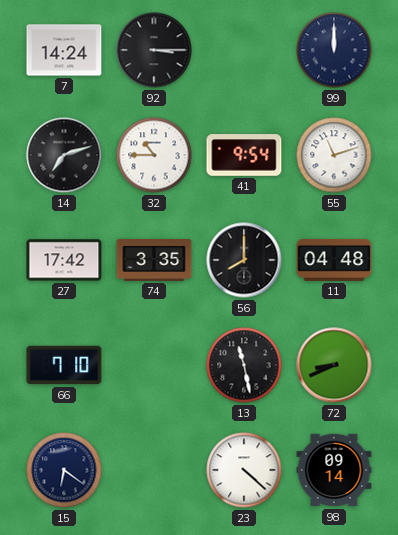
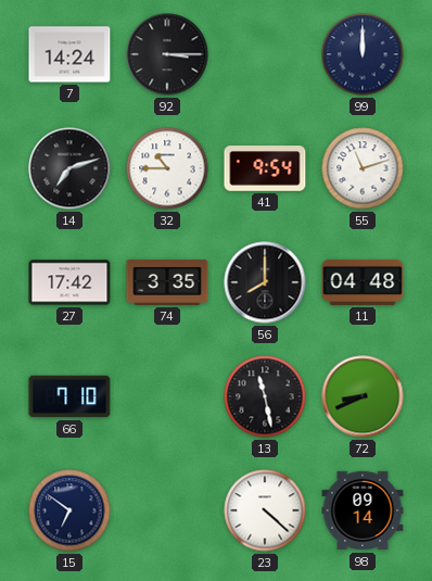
15: 6:21 -> 6:51 (69, 510)
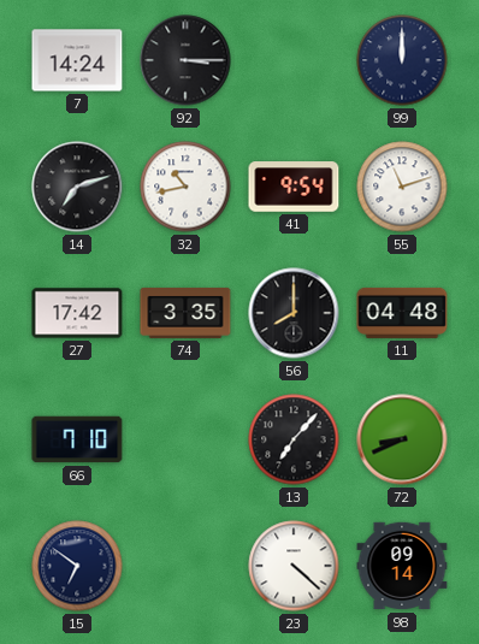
32: 10:45 -> 10:43 (185, 187)
13: 11:28 -> 7:07 (294, 439)
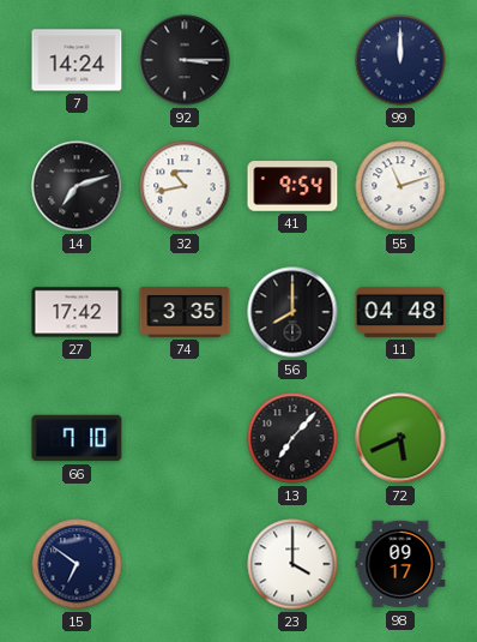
72: 8:41 -> 5:41 (400, 438)
23: 4:22 -> 4:00 (292, 564)
98: 09:14 -> 09:17 (400, 564)
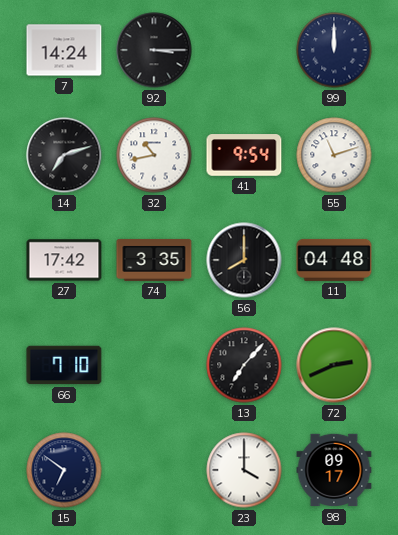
72: 5:41 -> 2:41 (334, 365)
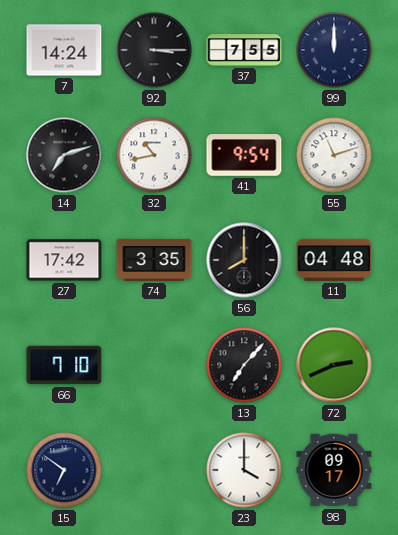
37: none -> 7:55 (244, 50)
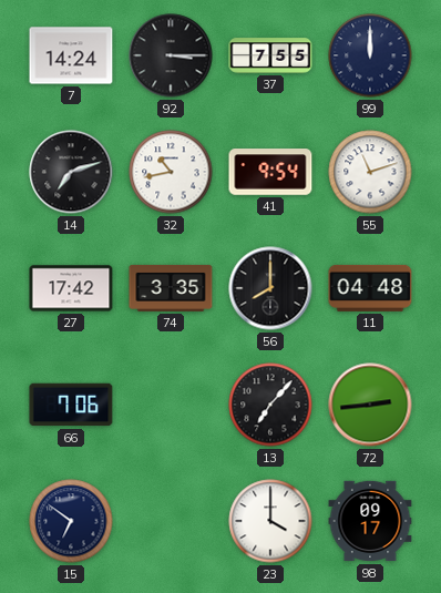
66: 7:10 -> 7:06 (71, 405)
72: 2:41 -> 2:44 (370, 405)
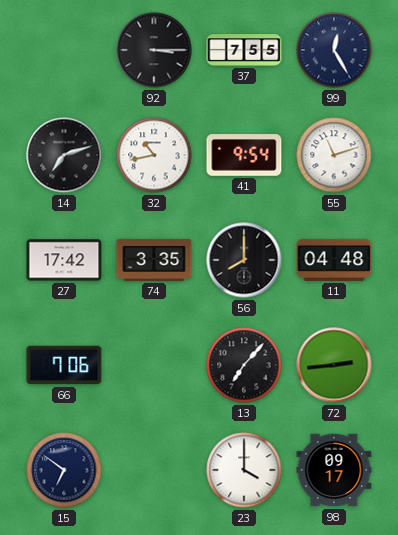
7: 14:24 -> none (71, 55)
99: 12:00 -> 12:25 (334, 50)
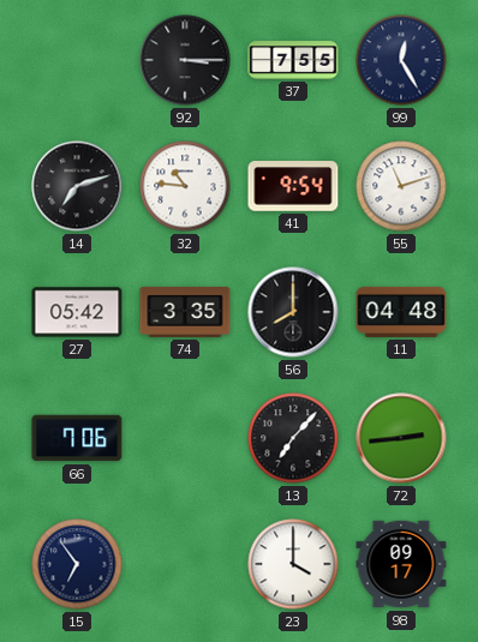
32: 10:43 -> 10:46 (185, 186)
27: 17:42 -> 05:42 (77, 312)
15: 6:51 -> 6:54 (77, 564)
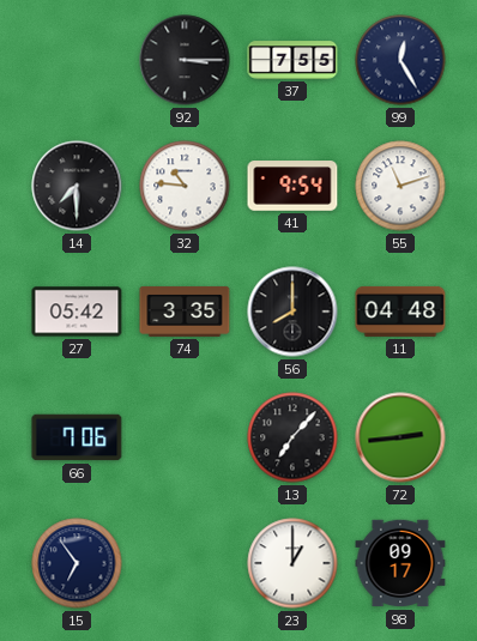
14: 7:12 -> 7:30 (77, 186)
23: 4:00 -> 1:00 (292, 563)
